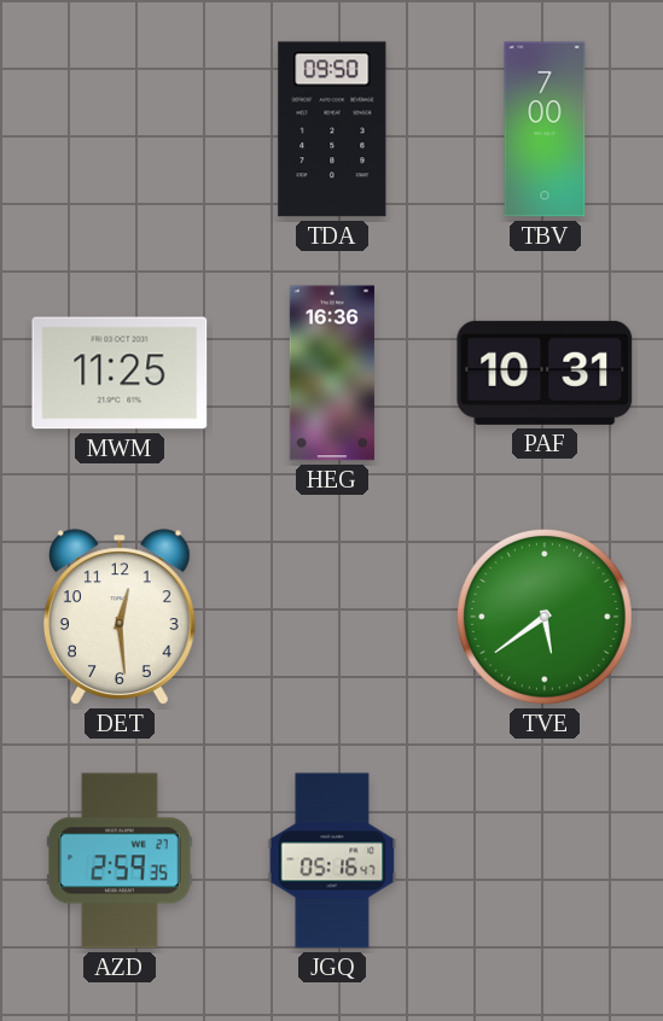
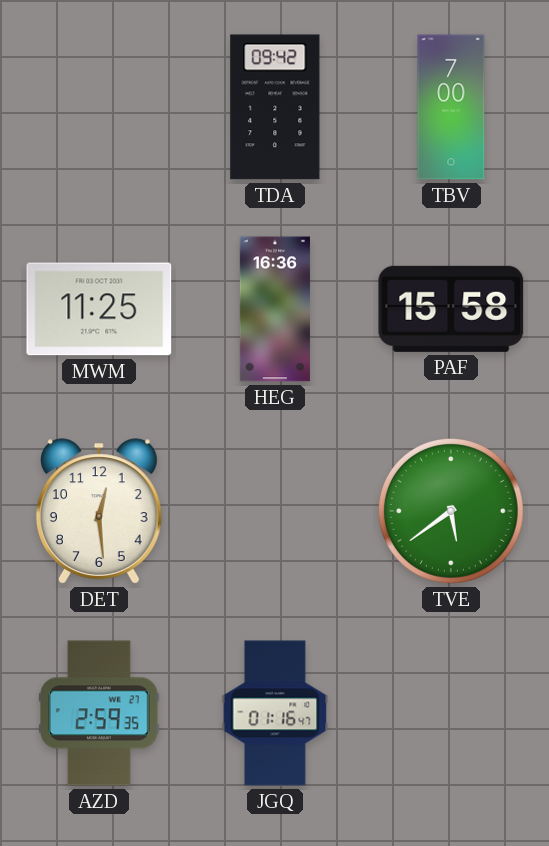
TDA: 09:50 -> 09:42 (275, 107)
PAF: 10:31 -> 15:58 (451, 309)
JGQ: 05:16 -> 01:16 (275, 713)
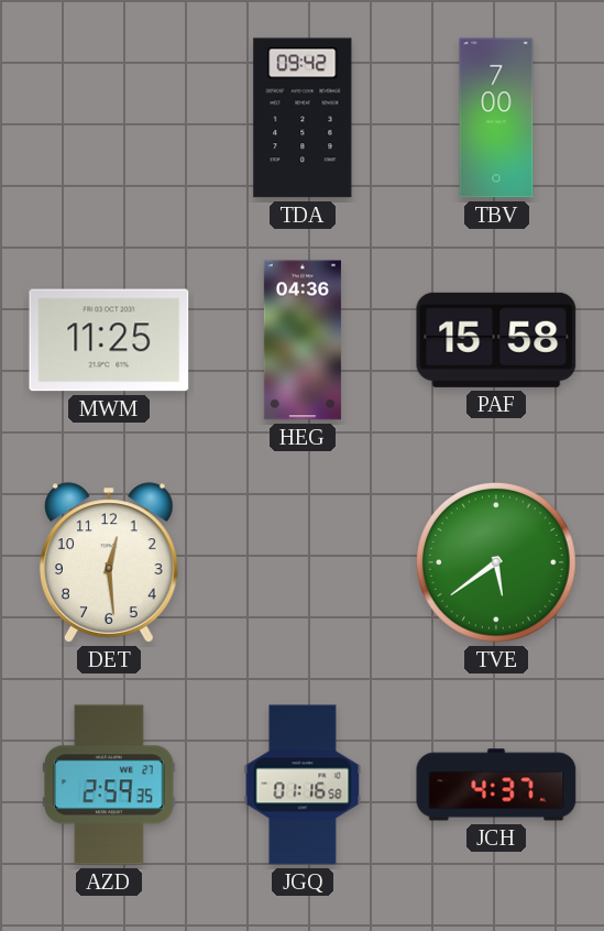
HEG: 16:36 -> 04:36 (303, 340)
JGQ: 01:16:47 -> 01:16:58 (303, 785)
JCH: none -> 4:37 (496, 785)
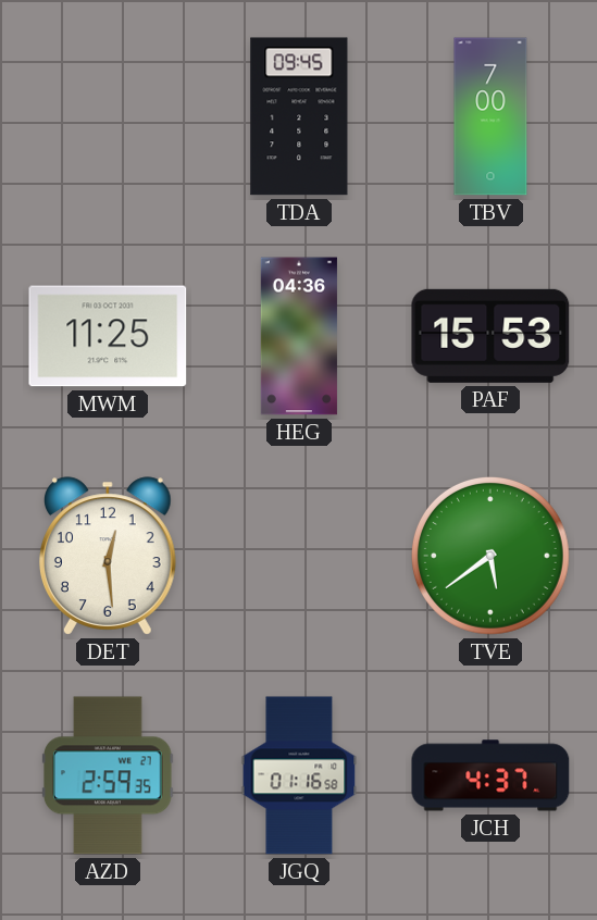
TDA: 09:42 -> 09:45 (299, 116)
PAF: 15:58 -> 15:53 (490, 336)
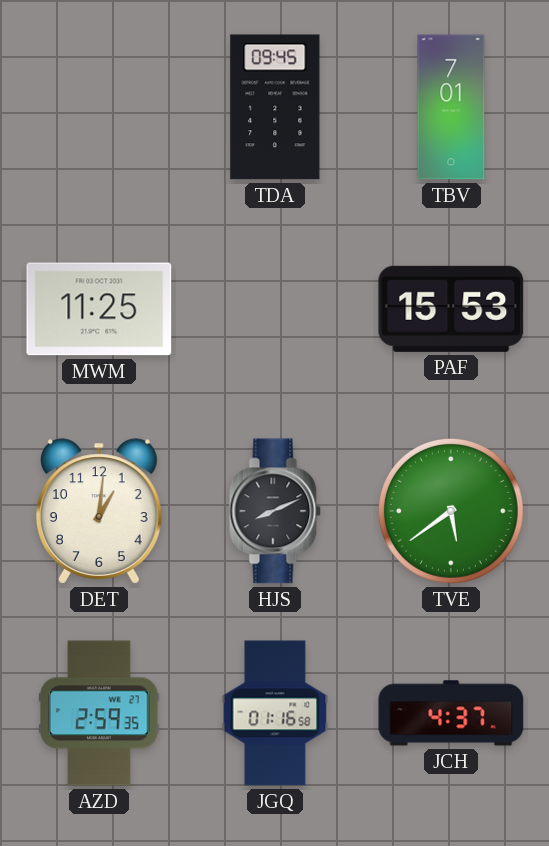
TBV: 7:00 -> 7:01 (451, 107)
HEG: 04:36 -> none (299, 336)
DET: 12:29 -> 1:01 (99, 511)
HJS: none -> 8:11 (275, 511)
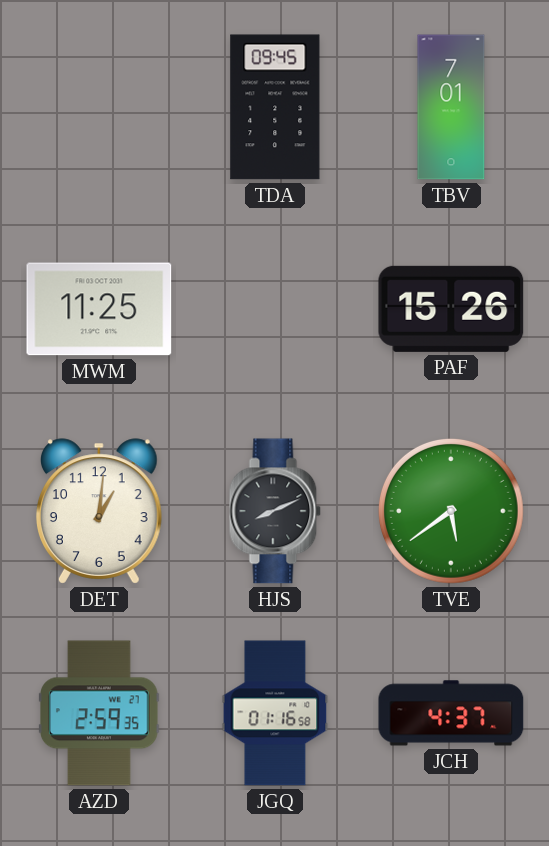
PAF: 15:53 -> 15:26 (451, 309)
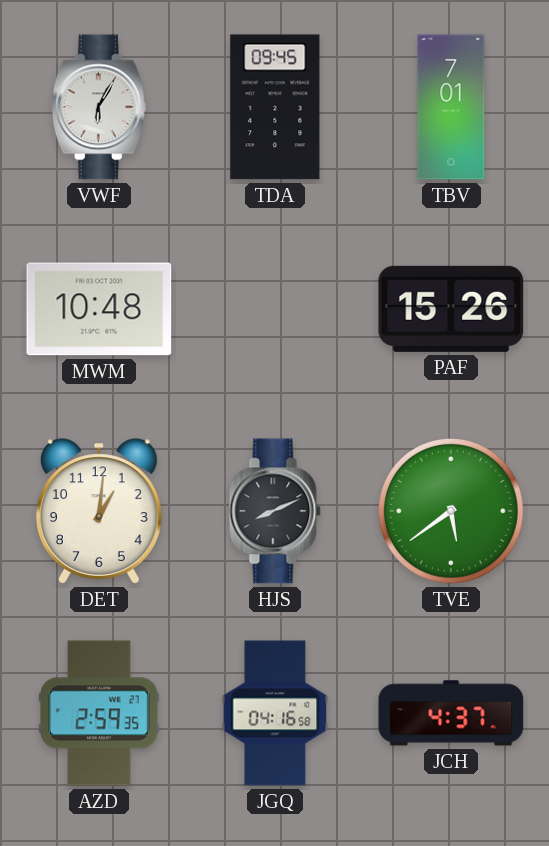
VWF: none -> 6:05 (99, 107)
MWM: 11:25 -> 10:48 (99, 309)
JGQ: 01:16 -> 04:16 (275, 713)
